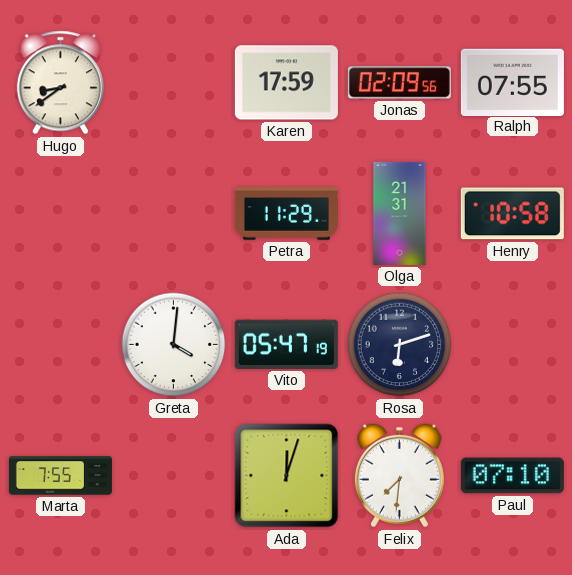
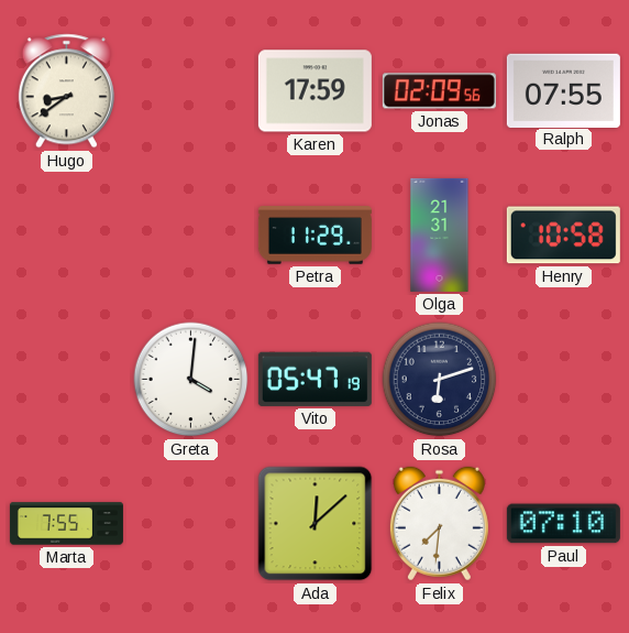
Ada: 12:03 -> 12:08 (316, 524)
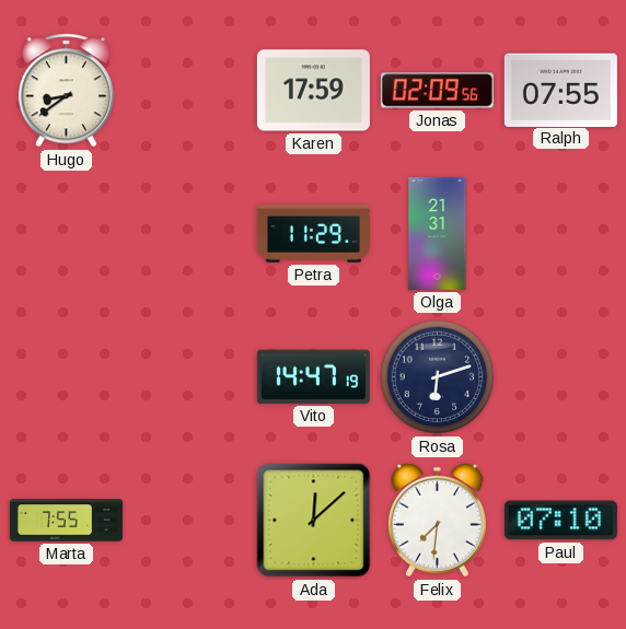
Henry: 10:58 -> none (563, 236)
Greta: 4:01 -> none (191, 380)
Vito: 05:47 -> 14:47 (313, 376)
